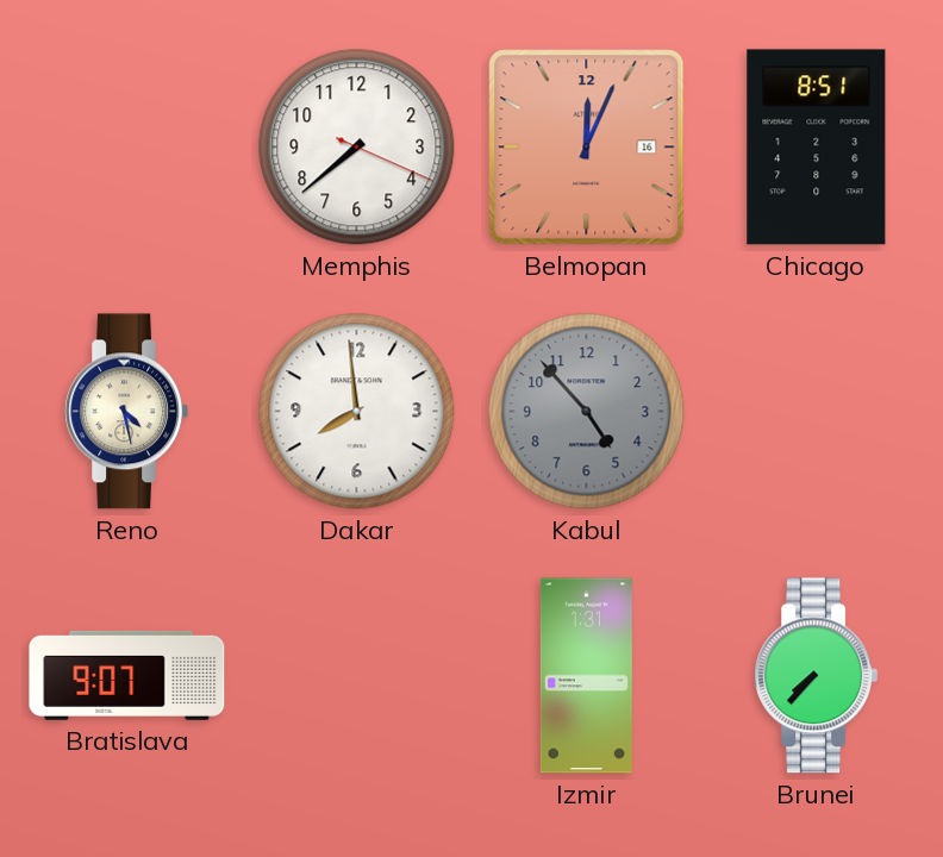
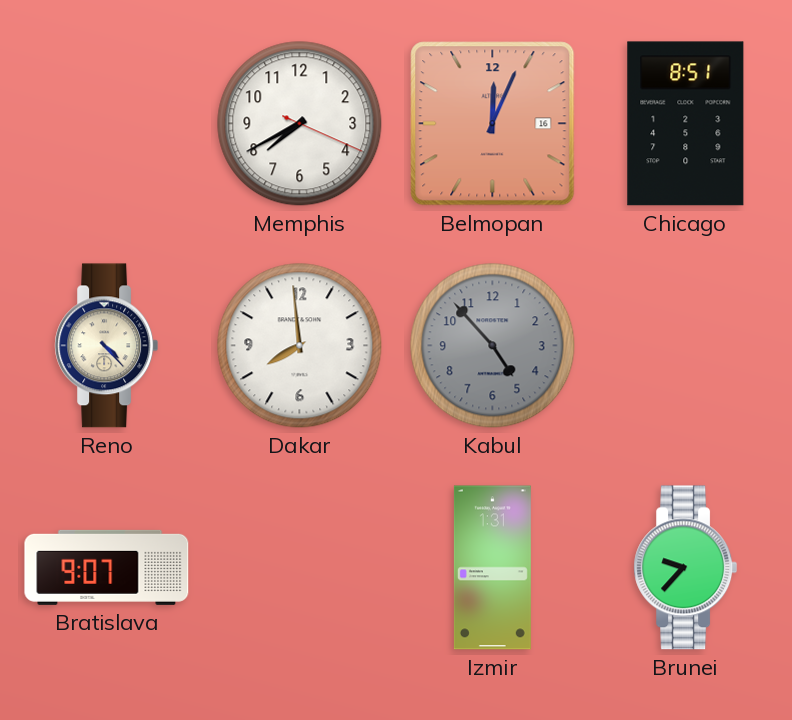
Memphis: 7:38 -> 7:40 (300, 124)
Reno: 4:28 -> 4:23 (107, 346)
Brunei: 7:37 -> 9:37 (686, 568)
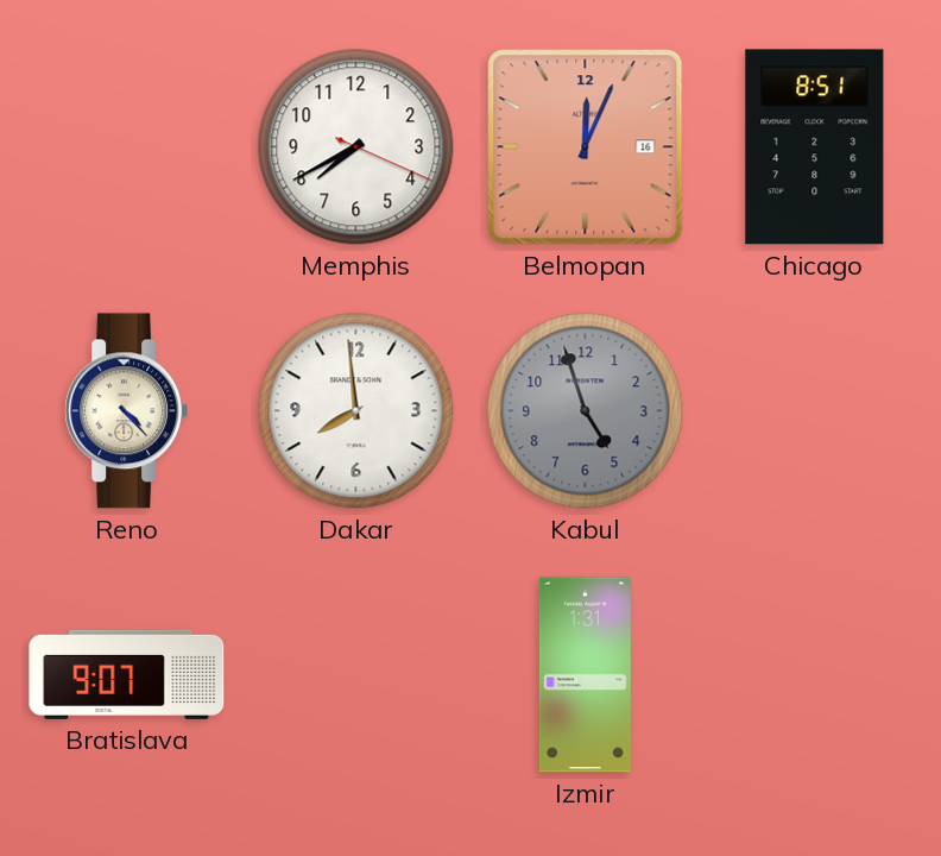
Kabul: 4:53 -> 4:57 (586, 411)
Brunei: 9:37 -> none (686, 568)
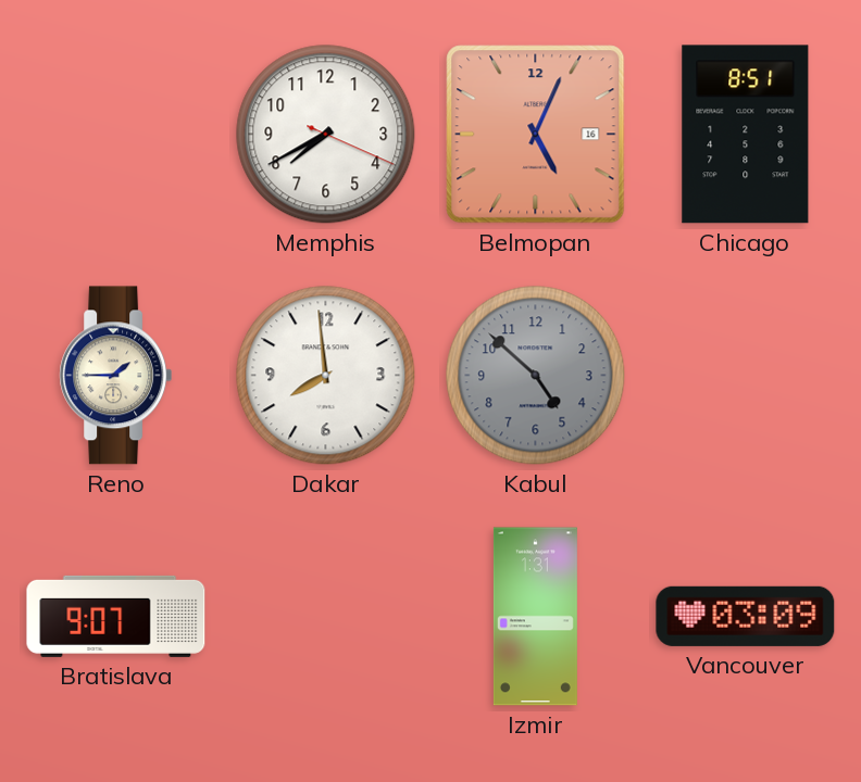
Belmopan: 12:04 -> 5:04 (536, 135)
Reno: 4:23 -> 1:45 (116, 376)
Kabul: 4:57 -> 4:52 (536, 376)
Vancouver: none -> 03:09 (746, 616)
